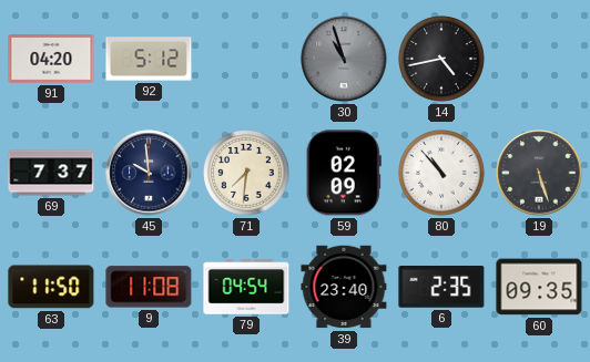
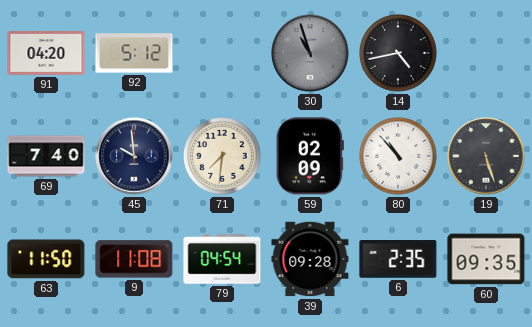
69: 7:37 -> 7:40 (46, 156)
39: 23:40 -> 09:28 (310, 259)
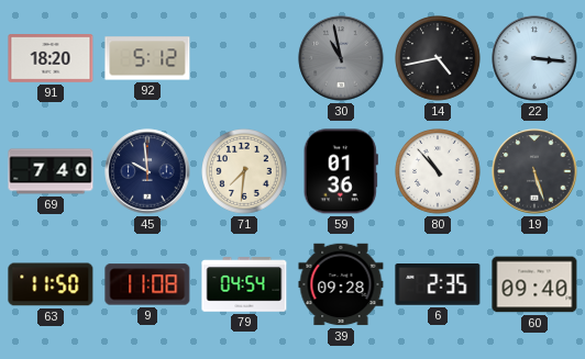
91: 04:20 -> 18:20 (51, 59)
30: 10:57 -> 10:58 (341, 58)
22: none -> 3:16 (534, 58)
59: 02:09 -> 01:36 (341, 171)
60: 09:35 -> 09:40 (534, 284)
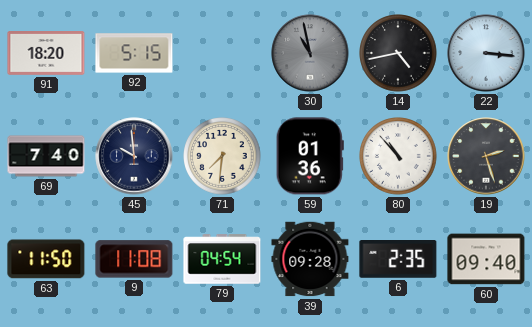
92: 5:12 -> 5:15 (134, 53)
19: 5:27 -> 2:27 (486, 156)
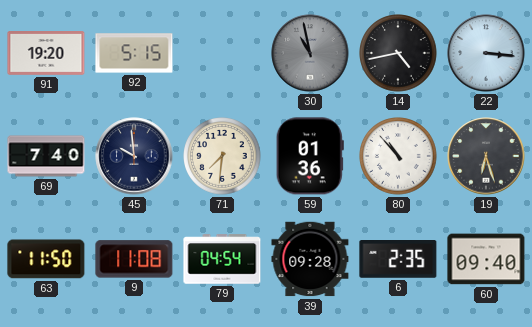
91: 18:20 -> 19:20 (46, 54)
19: 2:27 -> 6:27 (486, 156)
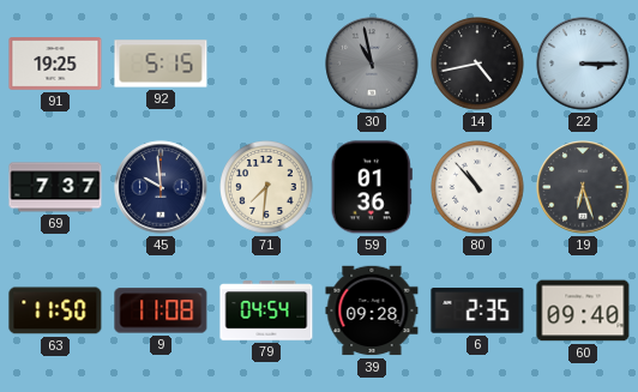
91: 19:20 -> 19:25 (55, 65)
22: 3:16 -> 3:15 (583, 64)
69: 7:40 -> 7:37 (55, 187)
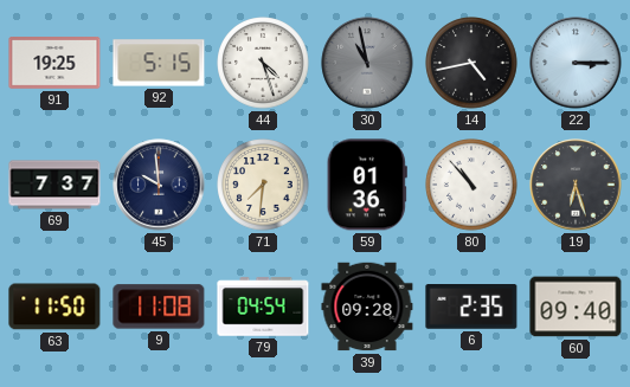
44: none -> 4:27 (263, 63)
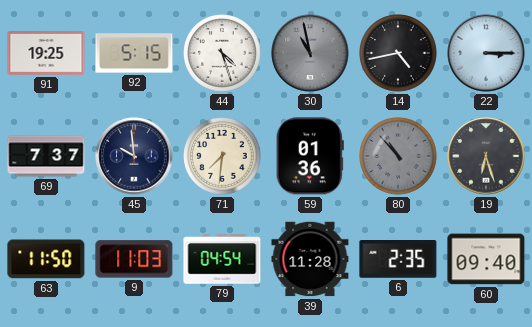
80 dial: white -> grey (398, 156)
9: 11:08 -> 11:03 (134, 259)
39: 09:28 -> 11:28 (310, 259)
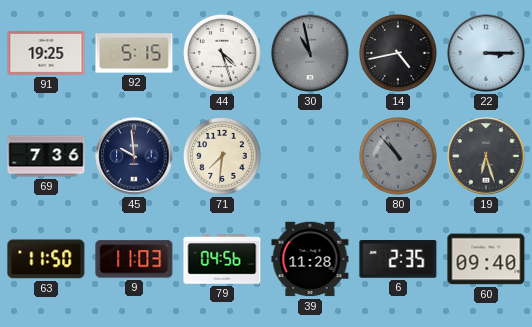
69: 7:37 -> 7:36 (46, 156)
59: 01:36 -> none (310, 156)
79: 04:54 -> 04:56 (222, 259)
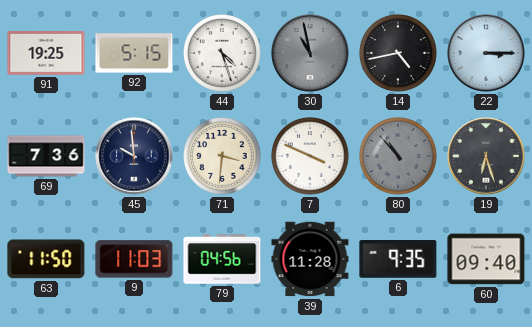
71: 7:31 -> 3:31 (222, 156)
7: none -> 3:49 (310, 156)
6: 2:35 -> 9:35 (398, 260)
